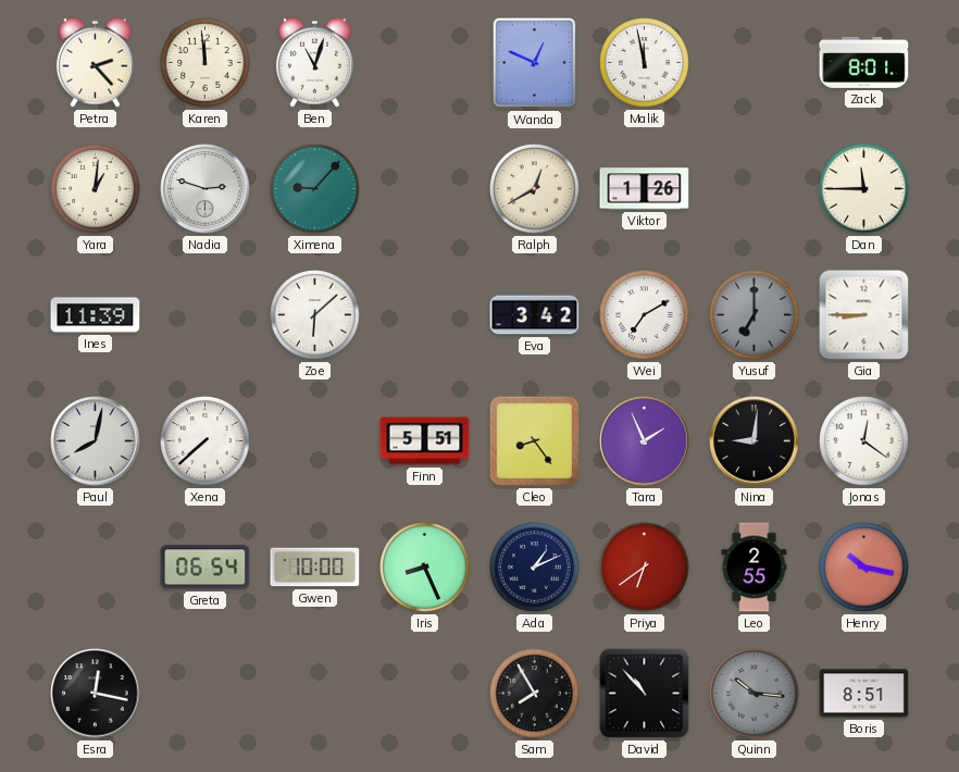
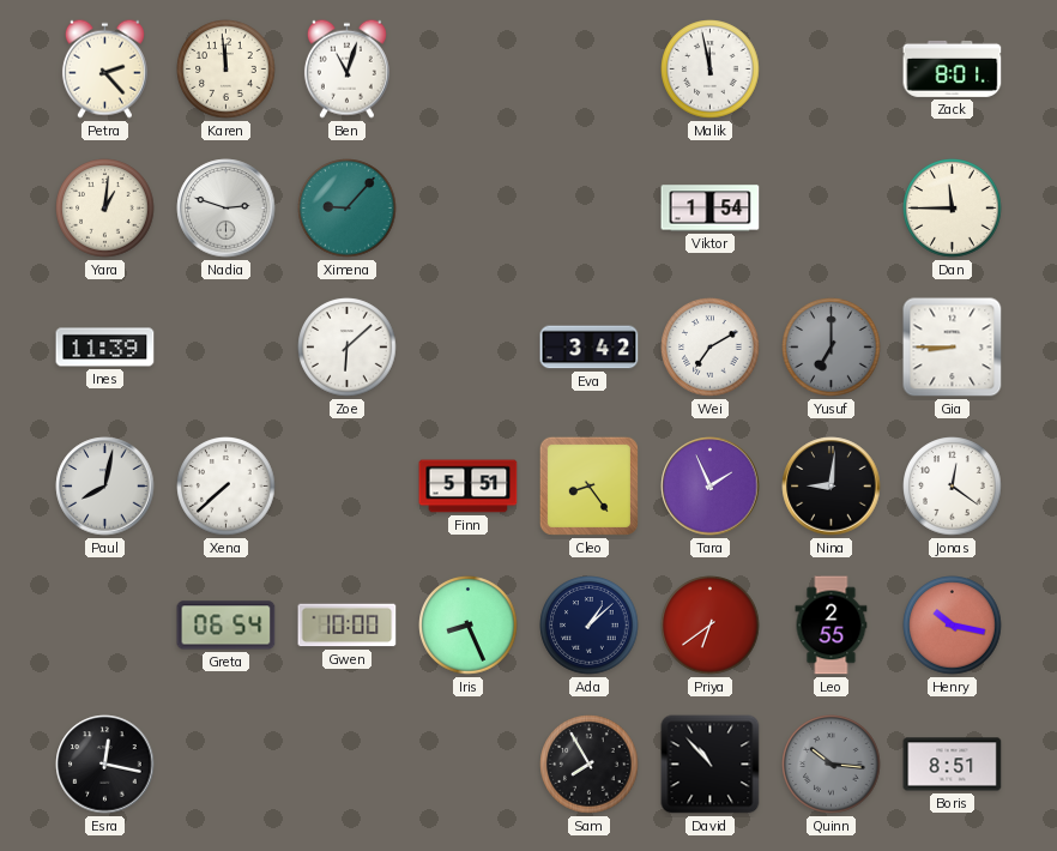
Wanda: 12:49 -> none (535, 63)
Ralph: 12:40 -> none (535, 189)
Viktor: 1:26 -> 1:54 (711, 209)
Ada: 1:11 -> 1:08 (590, 626)
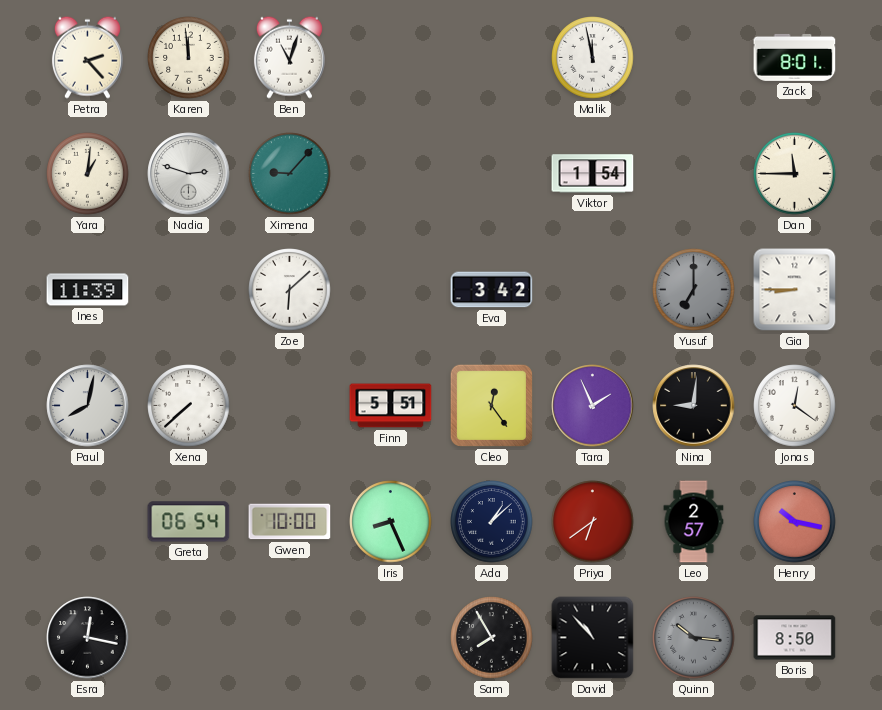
Wei: 7:10 -> none (711, 348)
Cleo: 8:24 -> 12:24 (491, 405)
Leo: 2:55 -> 2:57 (694, 522)
Boris: 8:51 -> 8:50 (795, 638)
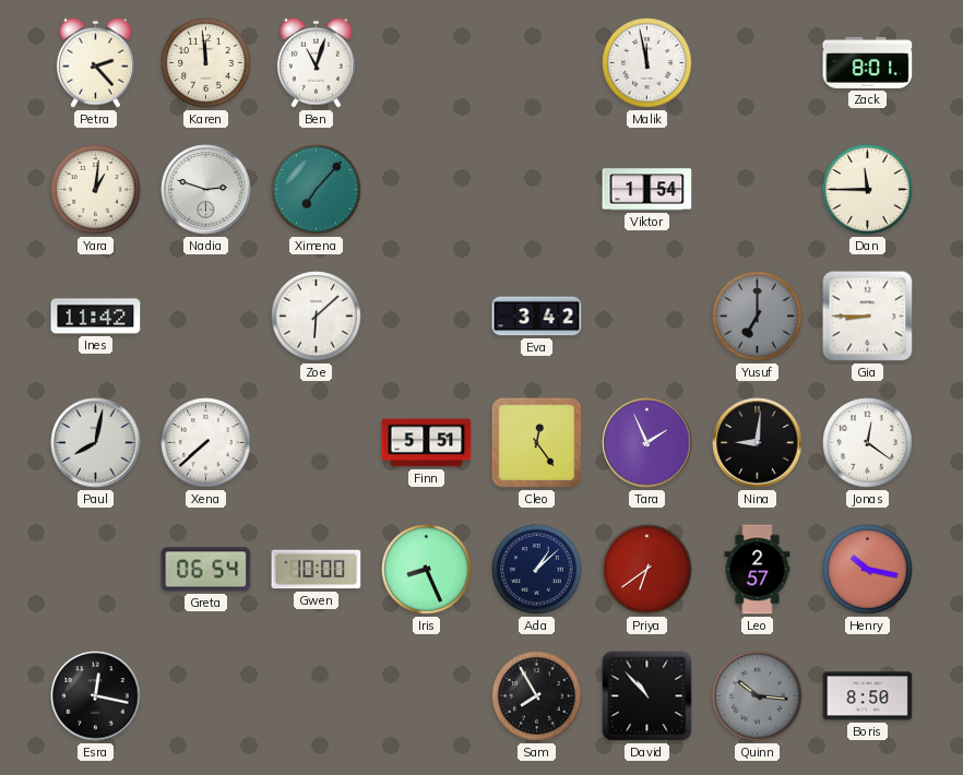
Ximena: 9:07 -> 7:07 (317, 190)
Ines: 11:39 -> 11:42 (96, 317)
